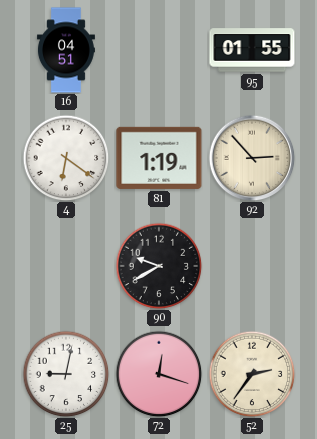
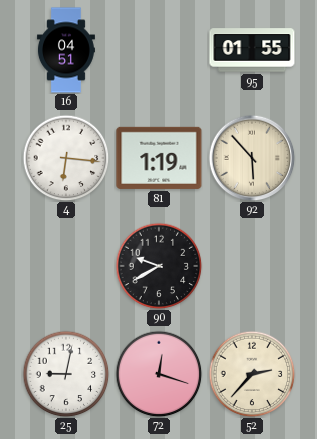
4: 6:21 -> 6:16 (66, 158)
92: 2:53 -> 5:53 (252, 158)
52: 2:36 -> 2:37 (252, 374)
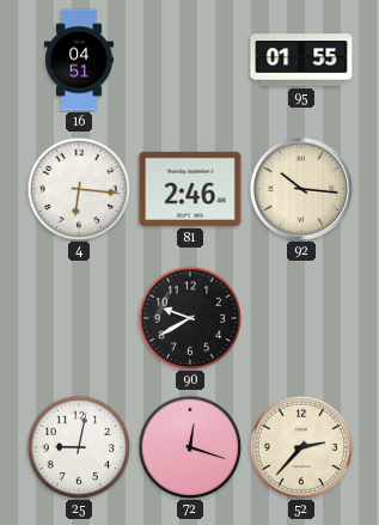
81: 1:19 -> 2:46 (190, 189)
92: 5:53 -> 10:16 (301, 189)
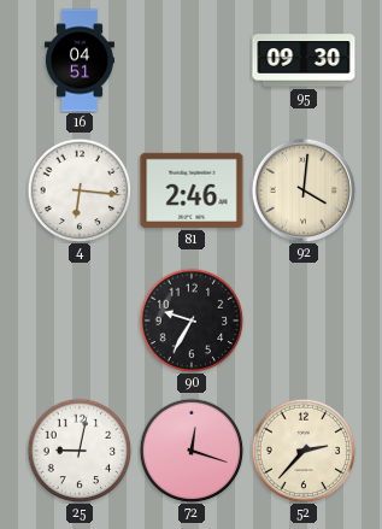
95: 01:55 -> 09:30 (304, 60)
92: 10:16 -> 4:01 (304, 190)
90: 9:40 -> 9:35 (192, 321)
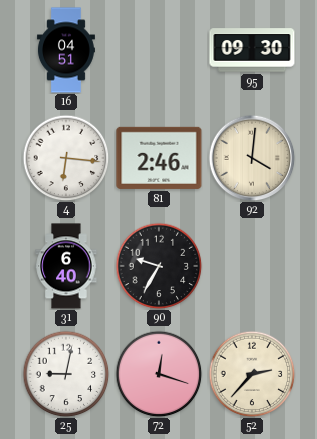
31: none -> 6:40 (66, 266)
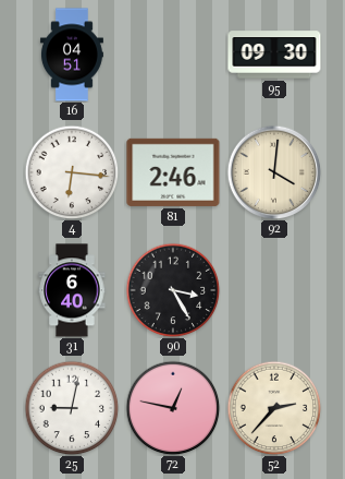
90: 9:35 -> 3:25 (173, 290)
72: 12:18 -> 12:47 (173, 408)
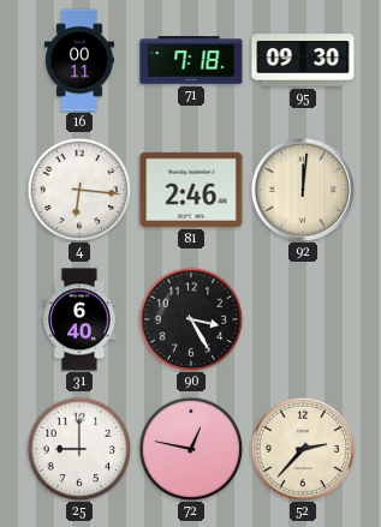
16: 04:51 -> 00:11 (79, 60)
71: none -> 7:18 (191, 60)
92: 4:01 -> 12:01 (303, 190)
25: 9:02 -> 9:00 (79, 449)
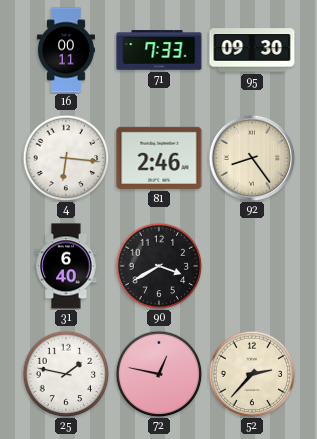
71: 7:18 -> 7:33 (159, 50)
92: 12:01 -> 8:24 (252, 158)
90: 3:25 -> 3:40 (159, 266)
25: 9:00 -> 1:47 (66, 374)
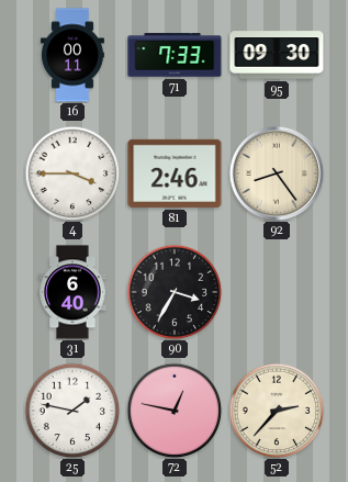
4: 6:16 -> 3:45 (72, 173)
90: 3:40 -> 3:35 (175, 292)
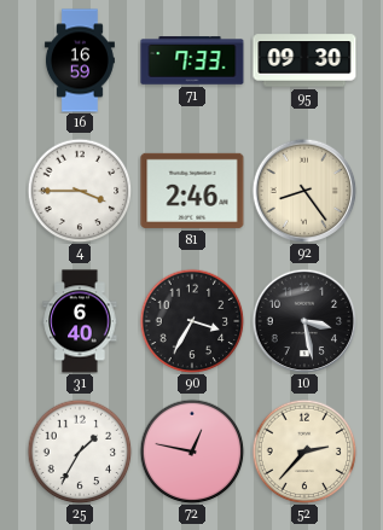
16: 00:11 -> 16:59 (80, 60)
10: none -> 3:28 (304, 321)
25: 1:47 -> 1:35 (80, 452)
